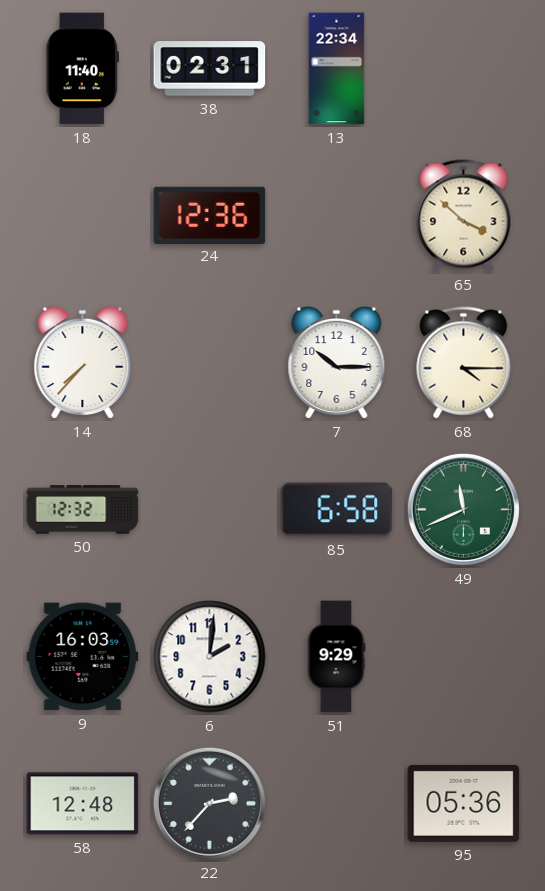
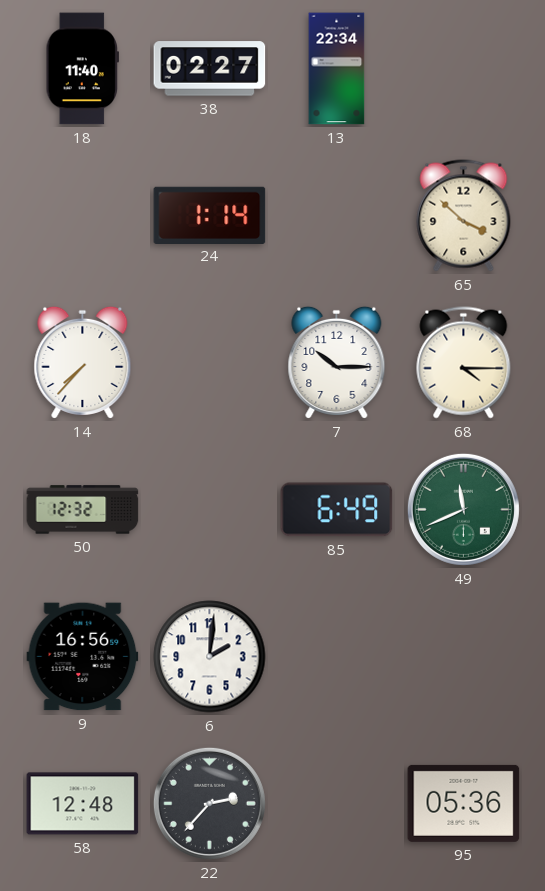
38: 02:31 -> 02:27 (210, 69)
24: 12:36 -> 1:14 (210, 215)
85: 6:58 -> 6:49 (337, 510)
9: 16:03 -> 16:56 (83, 657)
51: 9:29 -> none (336, 657)
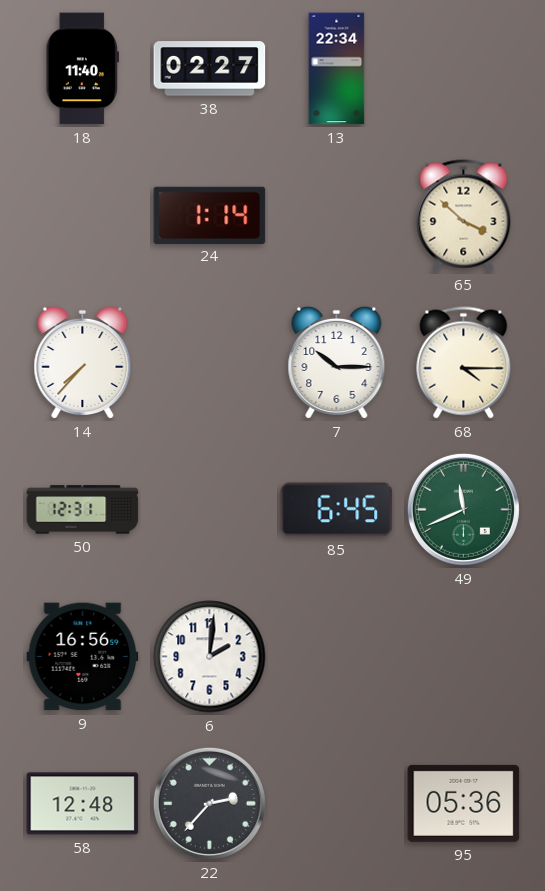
50: 12:32 -> 12:31 (83, 510)
85: 6:49 -> 6:45 (337, 510)
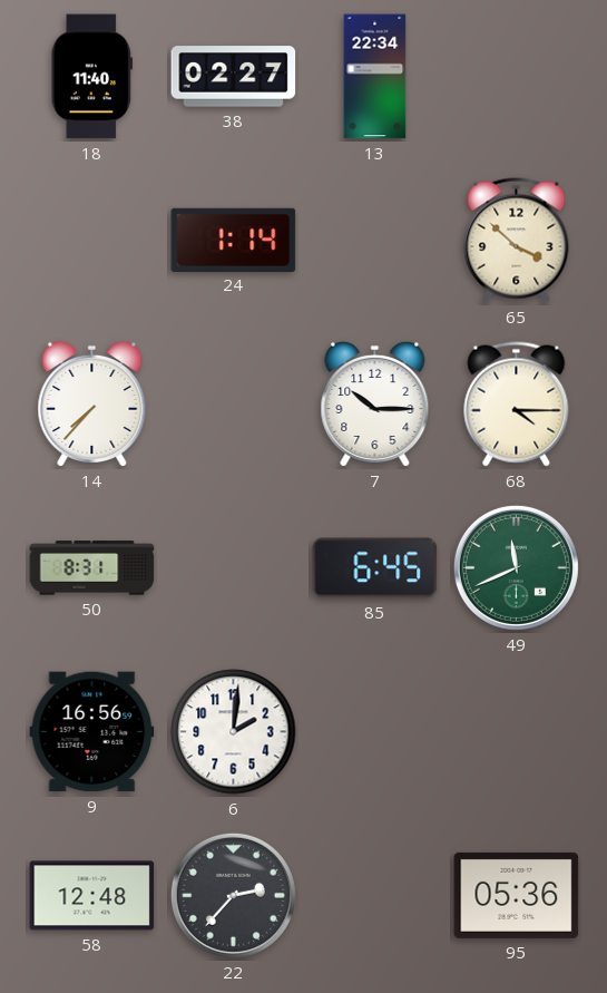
50: 12:31 -> 8:31 (92, 568)
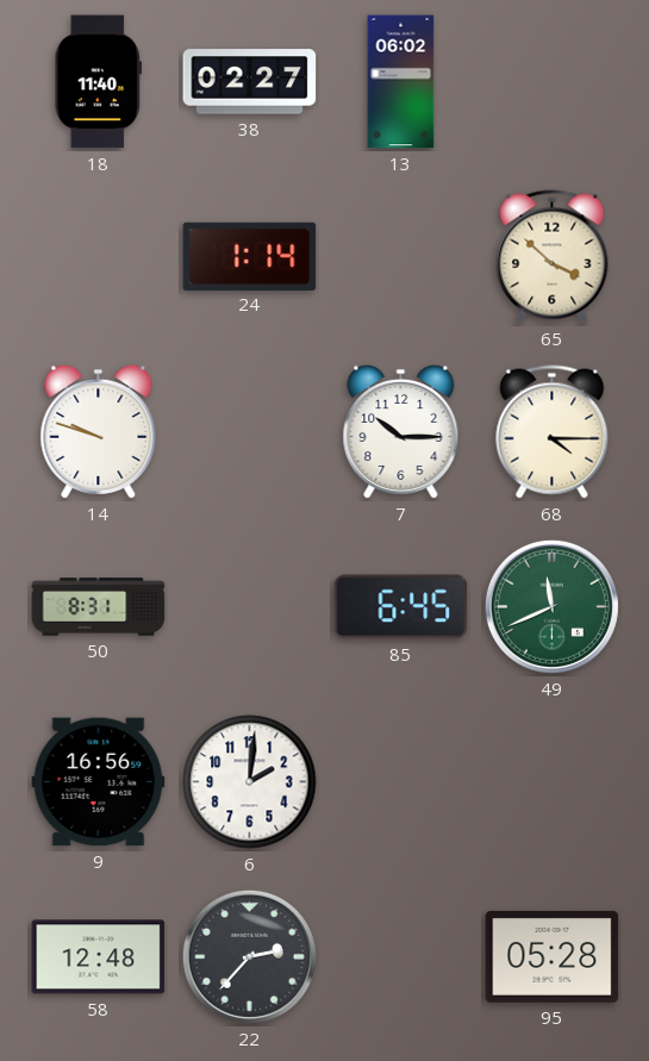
13: 22:34 -> 06:02 (401, 82)
14: 7:37 -> 9:48 (99, 431)
95: 05:36 -> 05:28 (553, 956)
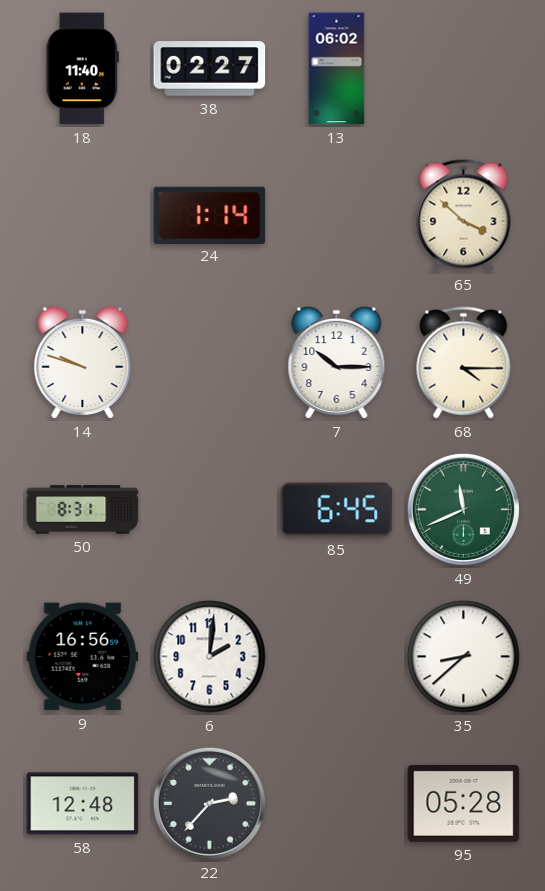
35: none -> 8:38 (464, 657)
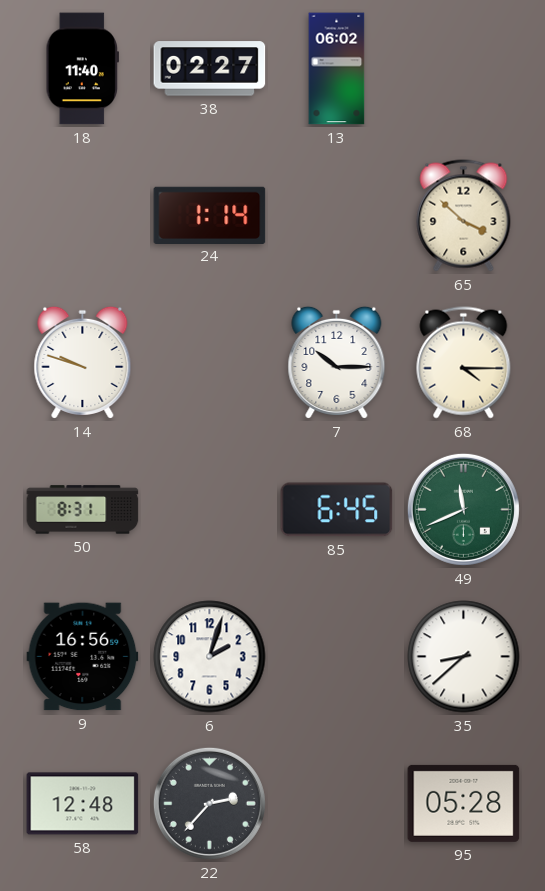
6: 2:01 -> 2:03 (210, 657)
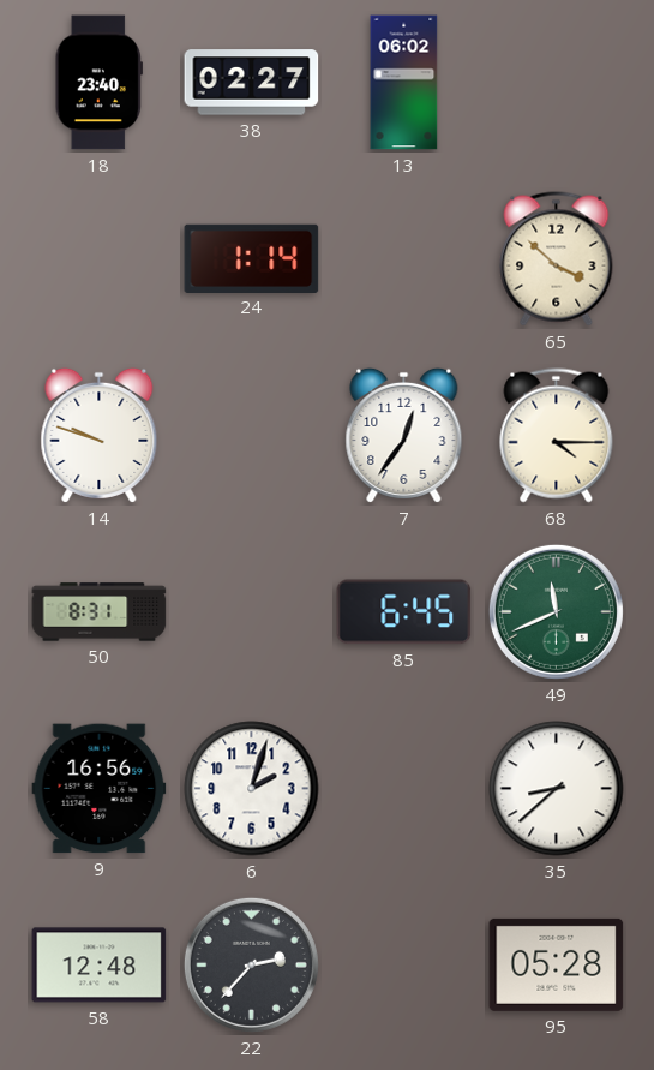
18: 11:40 -> 23:40 (98, 83)
7: 10:15 -> 12:36 (404, 435)
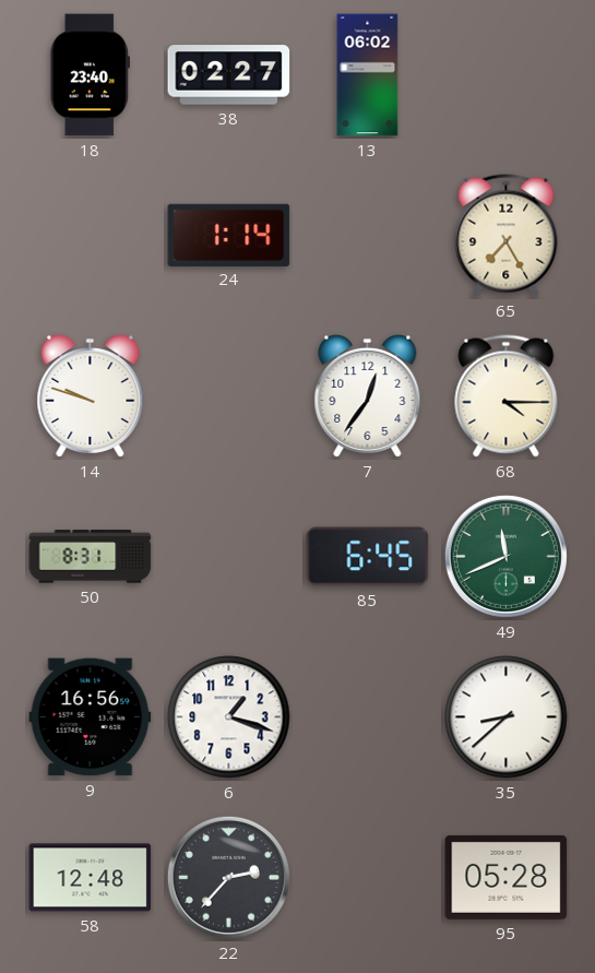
65: 3:52 -> 7:25 (507, 236)
6: 2:03 -> 1:18 (229, 717)
